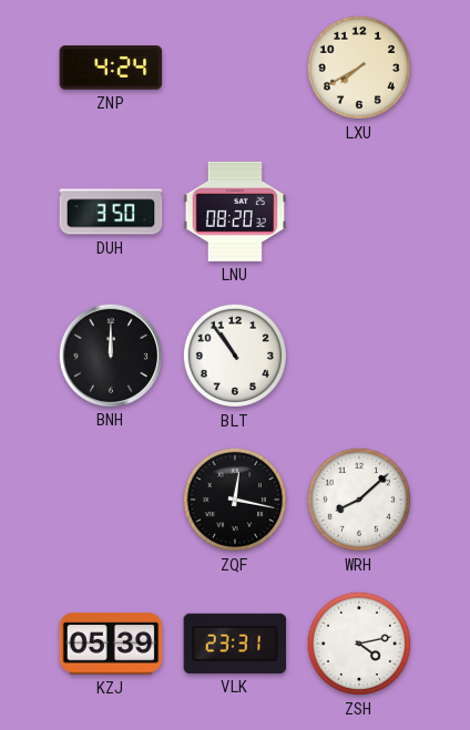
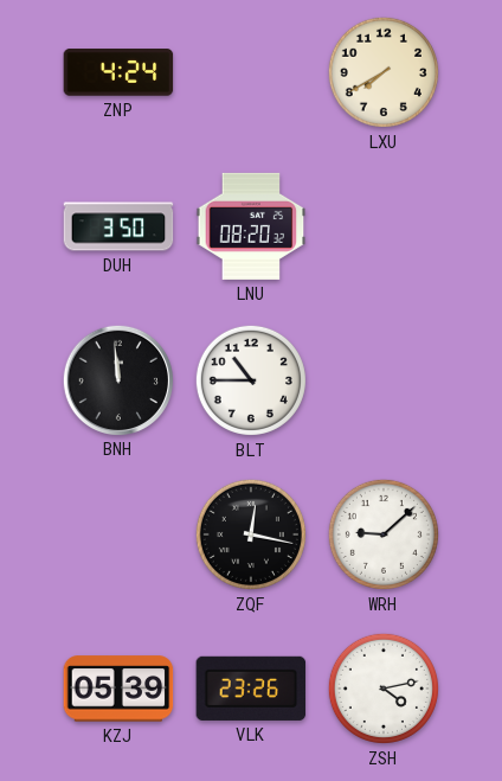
BNH: 12:00 -> 11:59 (117, 379)
BLT: 10:54 -> 10:45 (251, 380)
WRH: 8:08 -> 9:08 (384, 534)
VLK: 23:31 -> 23:26 (251, 689)
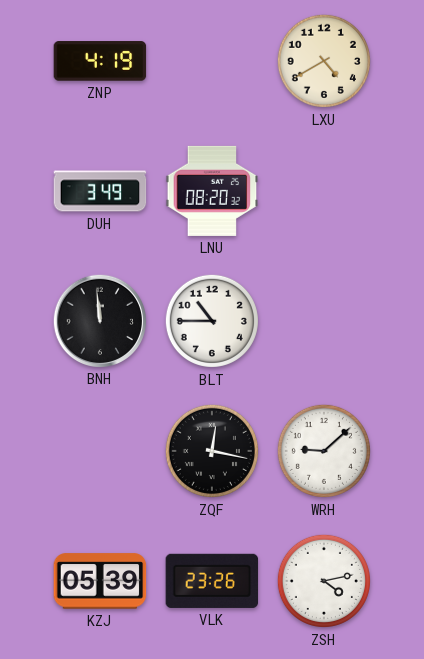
ZNP: 4:24 -> 4:19 (100, 61)
LXU: 7:40 -> 4:40 (324, 61)
DUH: 3:50 -> 3:49 (100, 191)
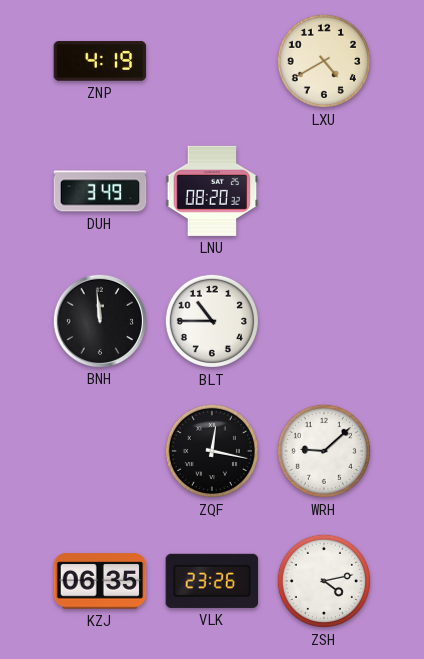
KZJ: 05:39 -> 06:35 (100, 581)
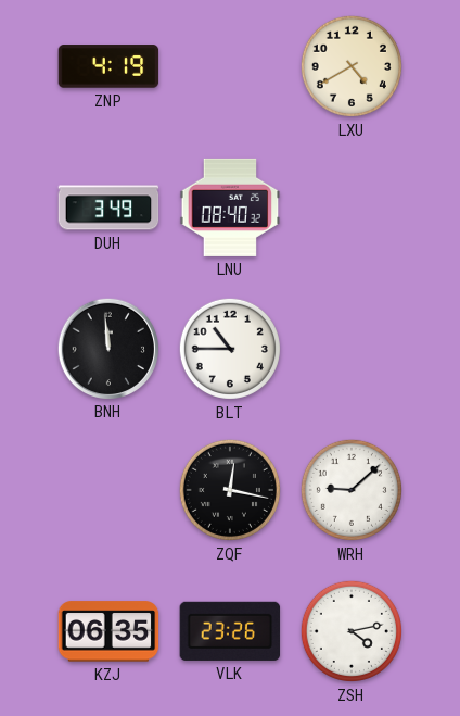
LNU: 08:20 -> 08:40 (230, 208)
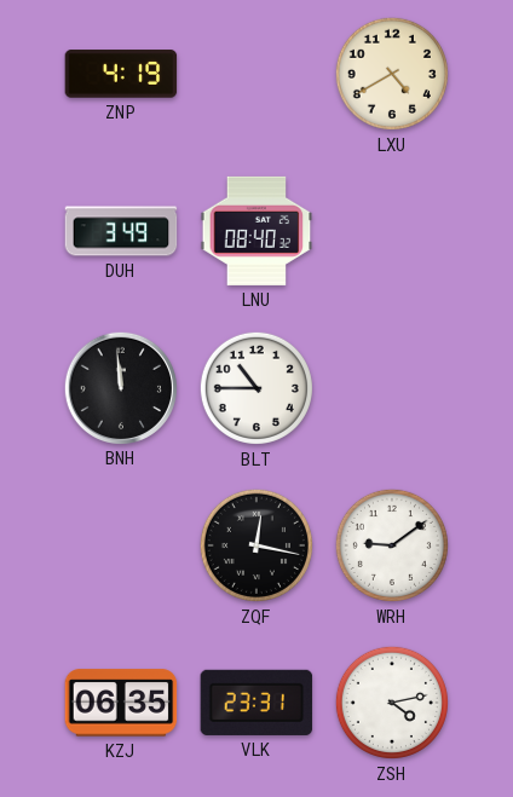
WRH: 9:08 -> 9:09 (392, 545)
VLK: 23:26 -> 23:31 (256, 703)
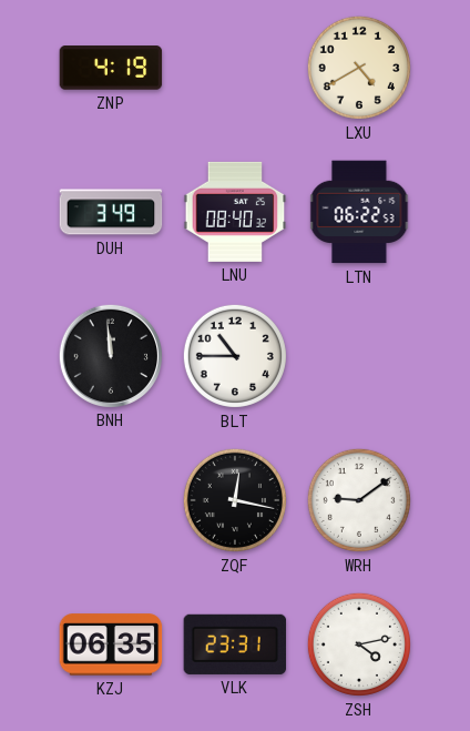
LTN: none -> 06:22 (359, 212)
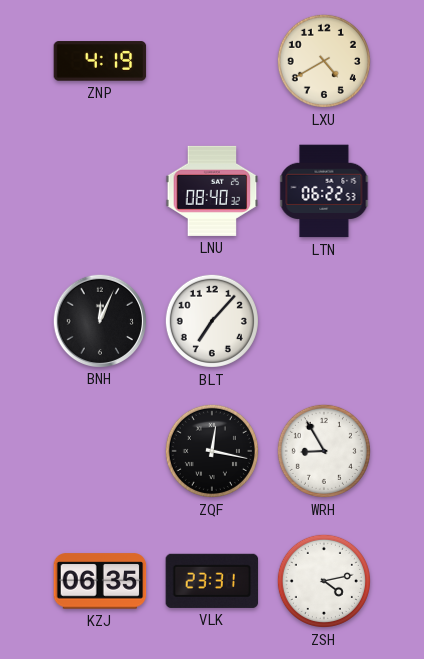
DUH: 3:49 -> none (111, 212)
BNH: 11:59 -> 12:04 (99, 320)
BLT: 10:45 -> 7:07 (212, 321)
WRH: 9:09 -> 8:55 (324, 451)
